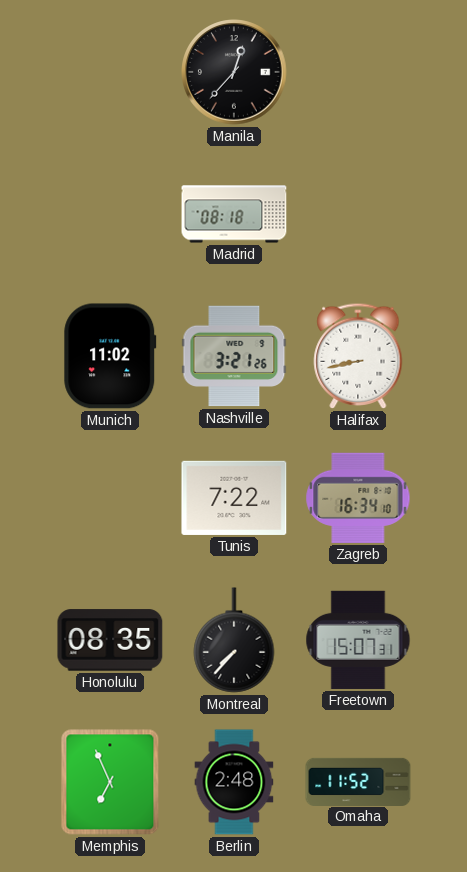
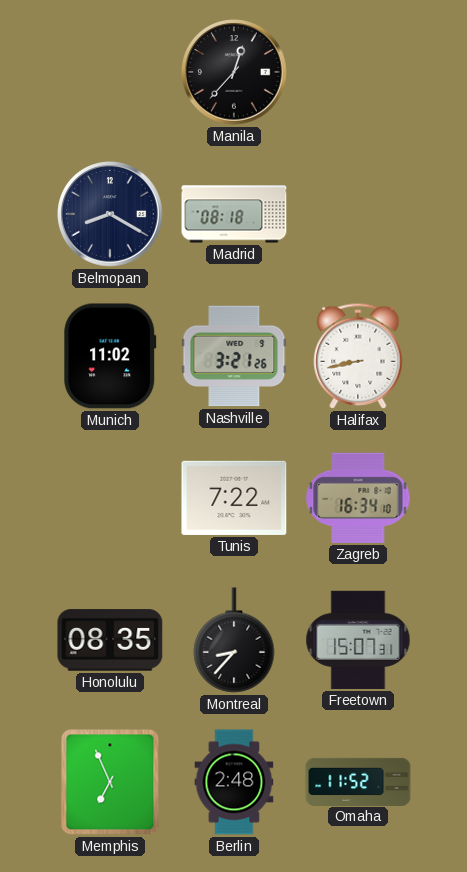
Belmopan: none -> 8:20 (110, 214)
Montreal: 7:37 -> 8:37 (234, 640)
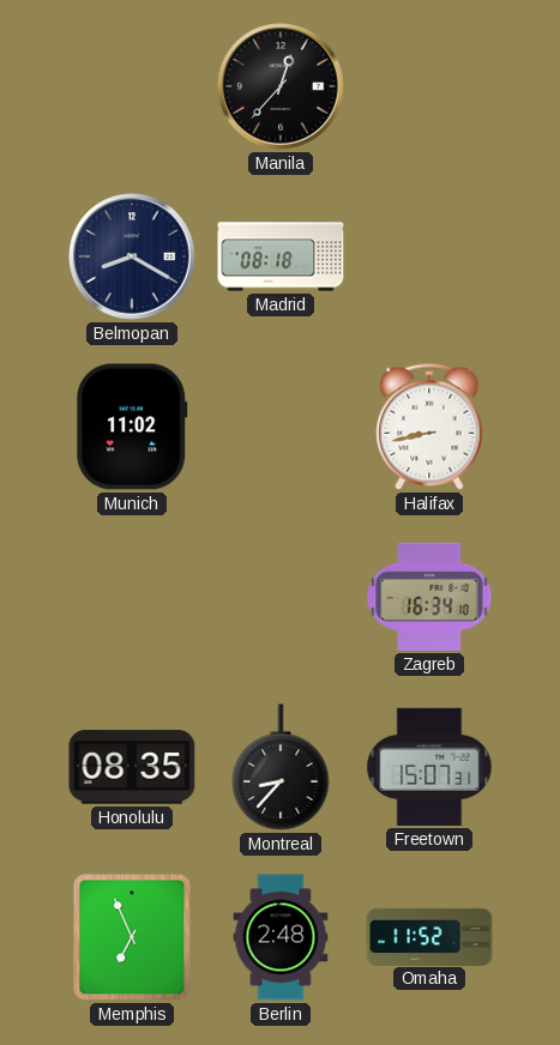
Nashville: 3:21 -> none (234, 356)
Tunis: 7:22 -> none (234, 498)
